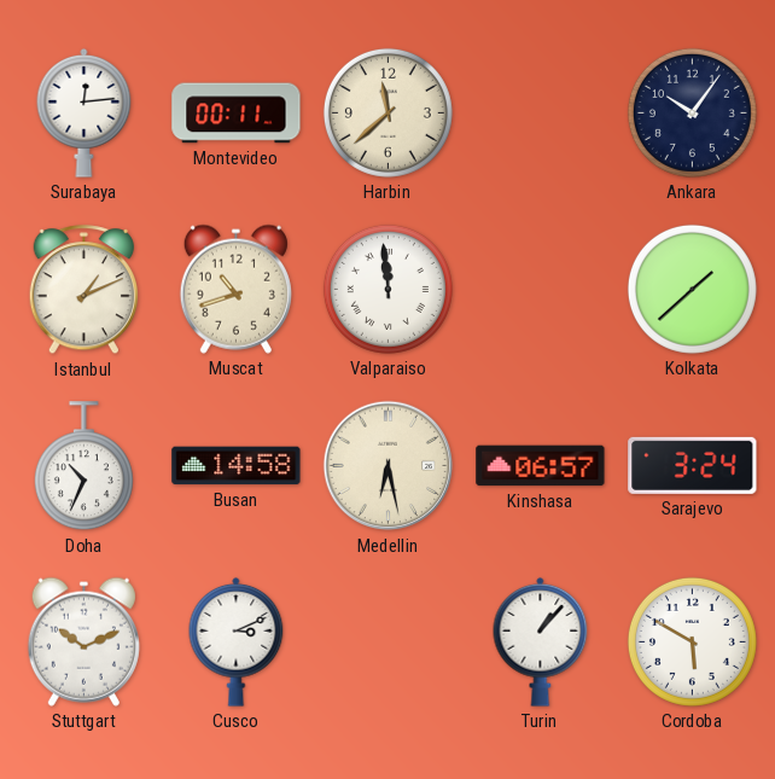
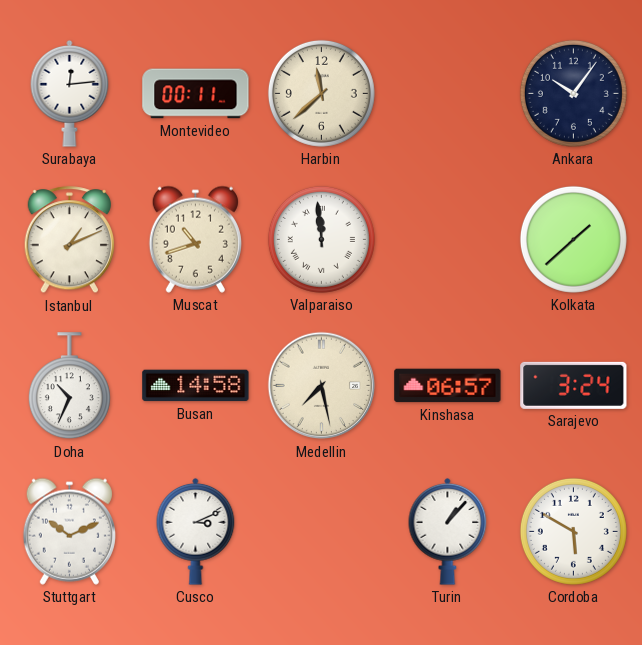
Medellin: 6:28 -> 7:28 (322, 386)
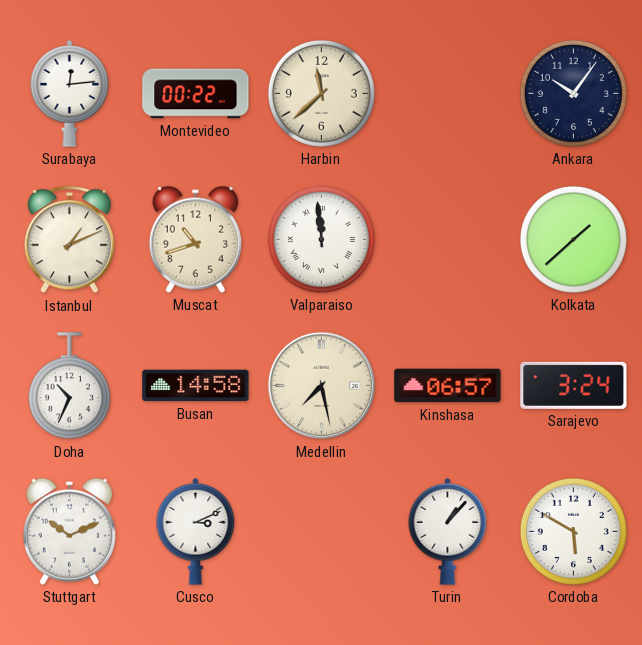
Montevideo: 00:11 -> 00:22 (196, 94)
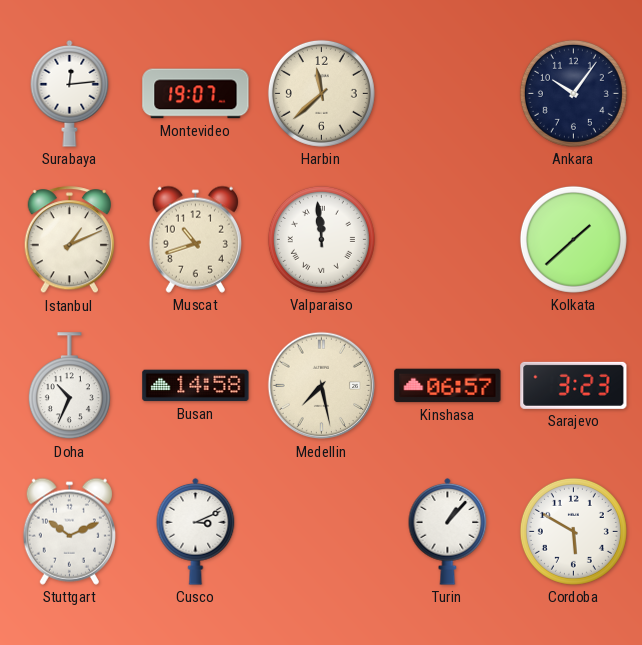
Montevideo: 00:22 -> 19:07 (196, 94)
Sarajevo: 3:24 -> 3:23 (574, 385)
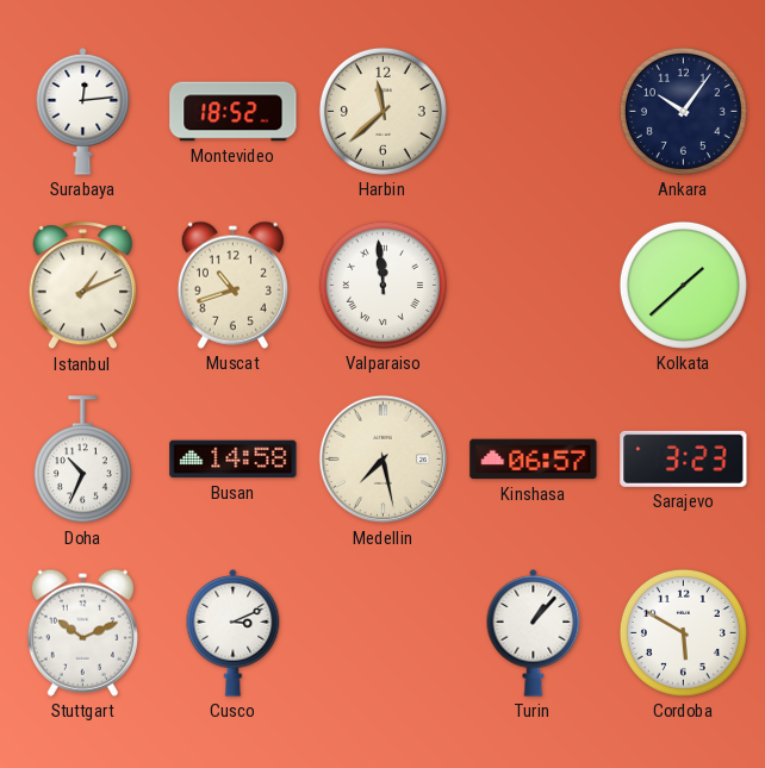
Montevideo: 19:07 -> 18:52 (234, 112)
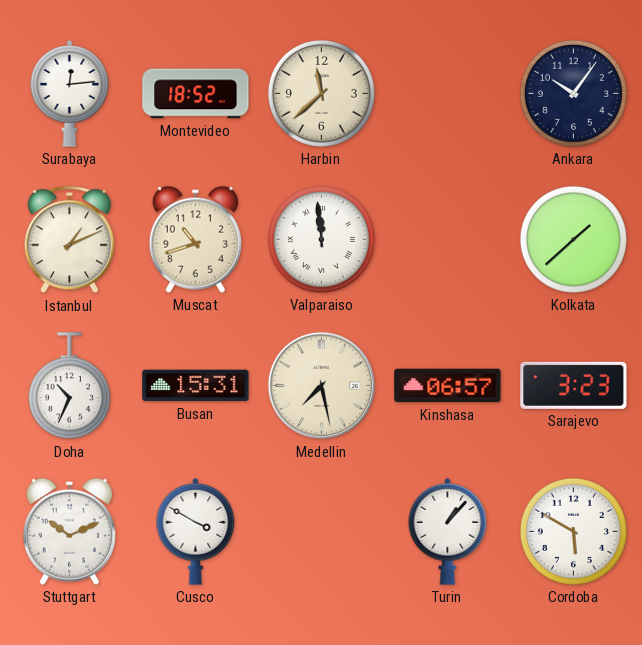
Busan: 14:58 -> 15:31 (196, 386)
Cusco: 3:11 -> 3:50 (196, 531)
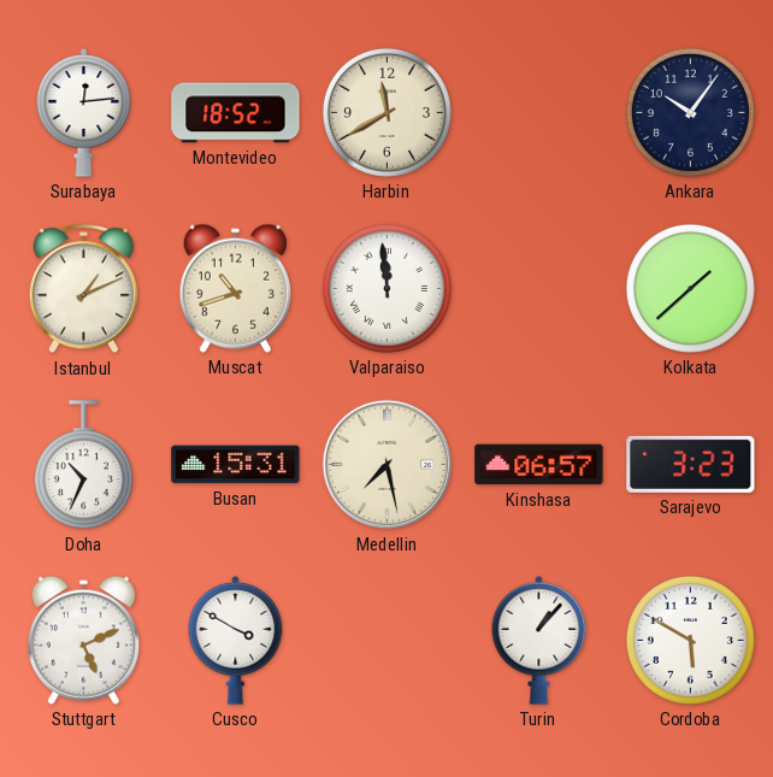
Harbin: 11:38 -> 11:40 (386, 112)
Stuttgart: 10:11 -> 5:11 (83, 640)
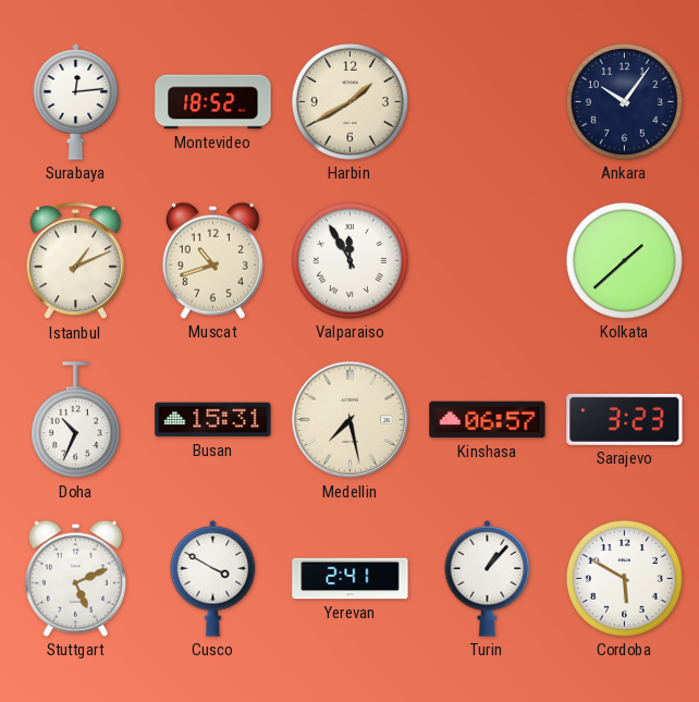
Harbin: 11:40 -> 1:40 (349, 101)
Valparaiso: 11:59 -> 11:55 (349, 260)
Yerevan: none -> 2:41 (351, 579)
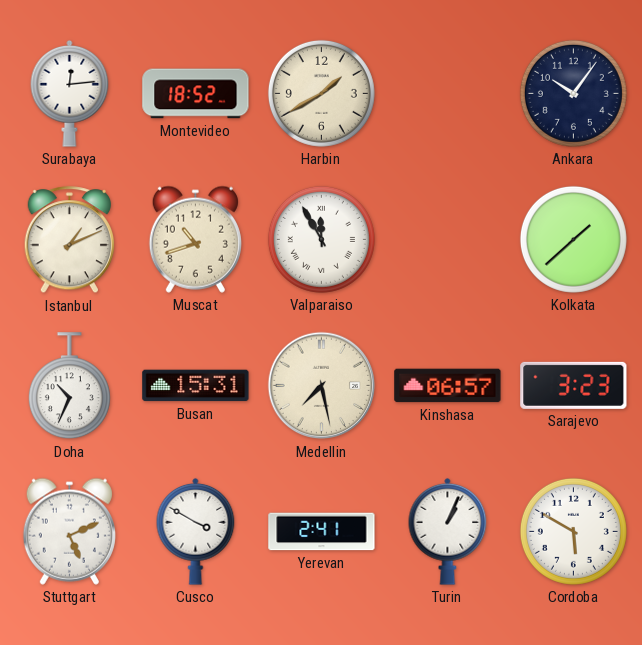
Turin: 1:07 -> 1:04 (448, 531)
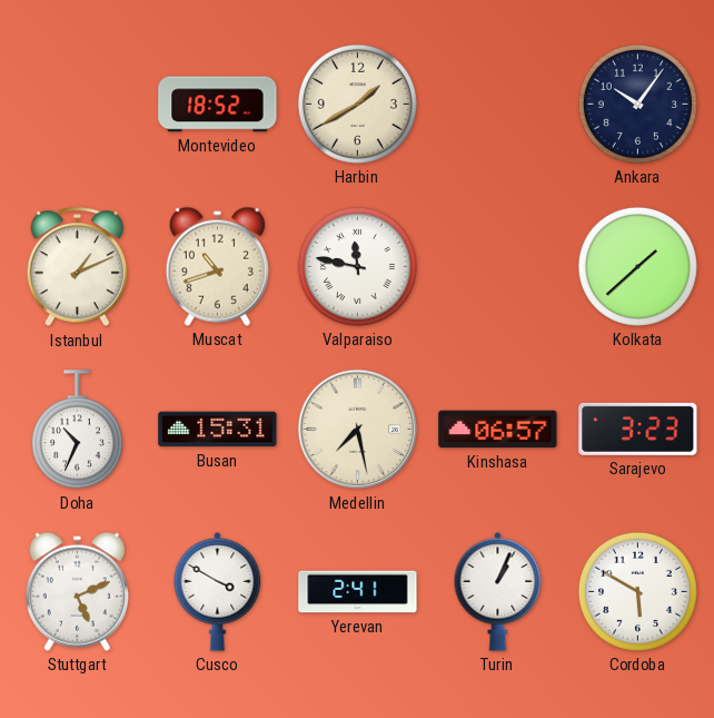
Surabaya: 12:14 -> none (70, 93)
Valparaiso: 11:55 -> 11:47 (357, 266)
